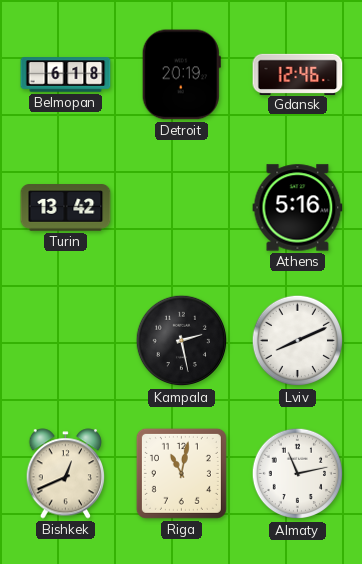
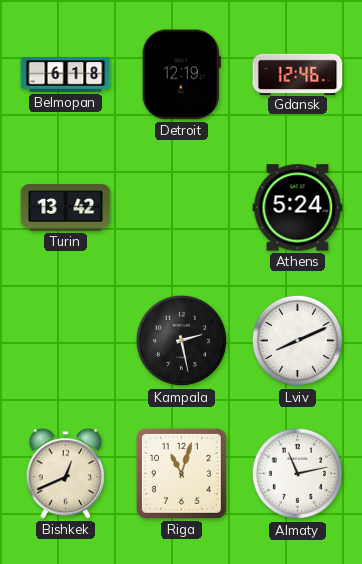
Detroit: 20:19 -> 12:19 (181, 75)
Athens: 5:16 -> 5:24 (298, 208)
Riga: 11:02 -> 11:03 (181, 473)
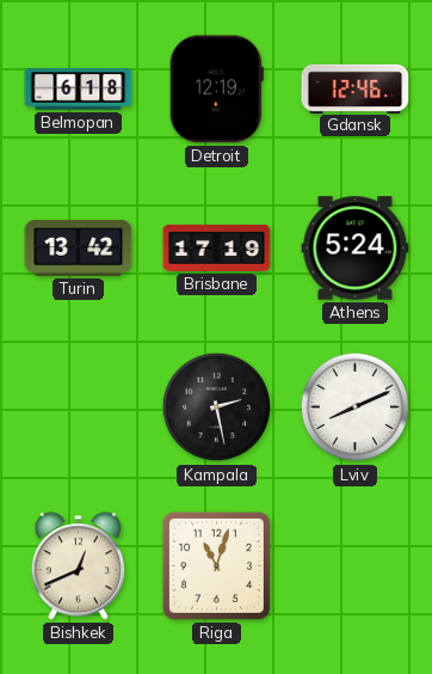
Brisbane: none -> 17:19 (217, 247)
Almaty: 11:13 -> none (298, 474)
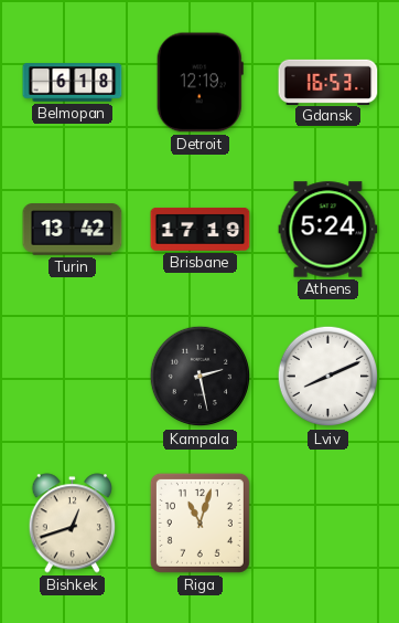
Gdansk: 12:46 -> 16:53 (328, 82)
Bishkek: 12:41 -> 12:42 (73, 524)
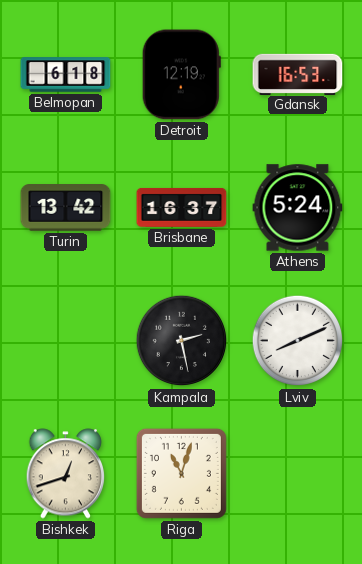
Brisbane: 17:19 -> 16:37 (182, 207)
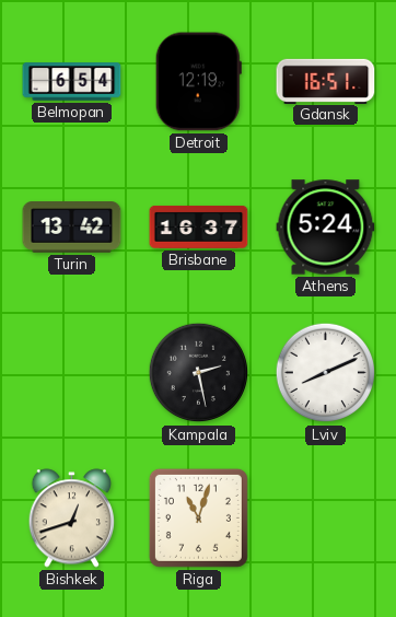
Belmopan: 6:18 -> 6:54 (72, 82)
Gdansk: 16:53 -> 16:51 (326, 81)
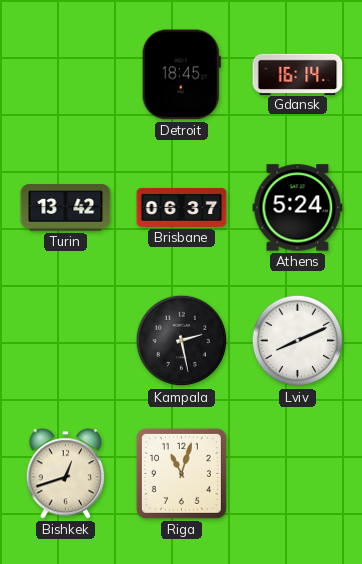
Belmopan: 6:54 -> none (72, 82)
Detroit: 12:19 -> 18:45 (181, 75)
Gdansk: 16:51 -> 16:14 (298, 74)
Brisbane: 16:37 -> 06:37 (182, 207)
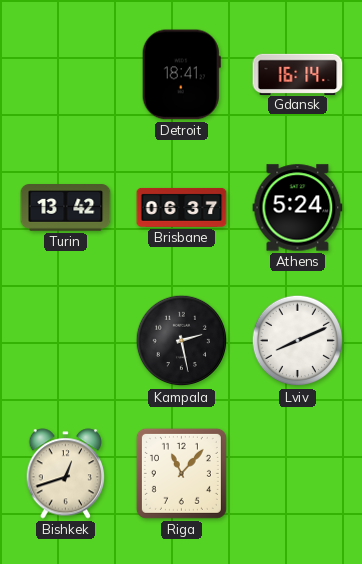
Detroit: 18:45 -> 18:41 (181, 75)
Riga: 11:03 -> 11:07 (181, 473)
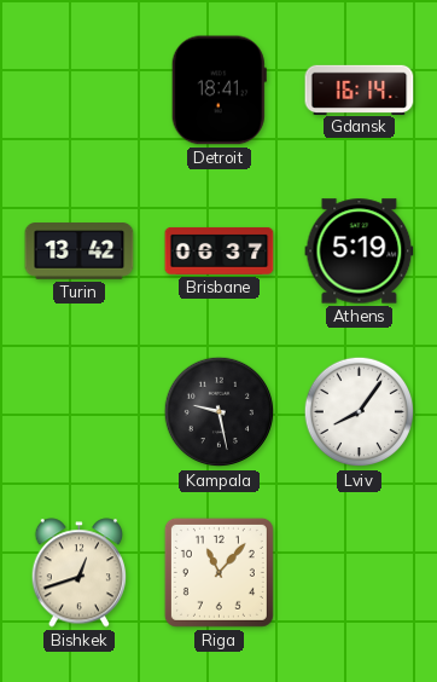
Athens: 5:24 -> 5:19 (360, 252)
Kampala: 2:28 -> 9:28 (220, 412)
Lviv: 8:11 -> 8:06 (360, 412)
